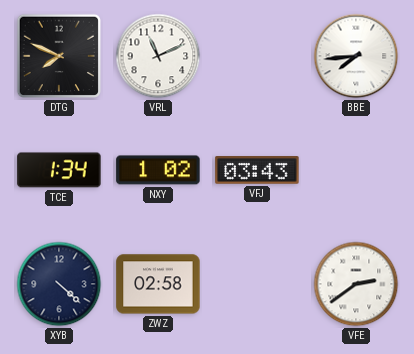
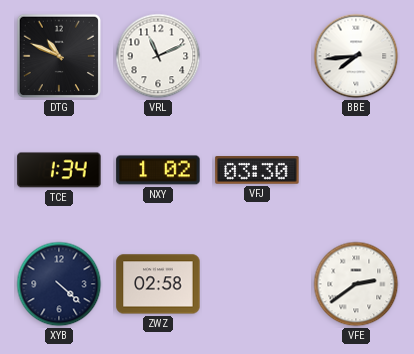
DTG: 7:49 -> 10:49 (59, 56)
VFJ: 03:43 -> 03:30 (257, 170)
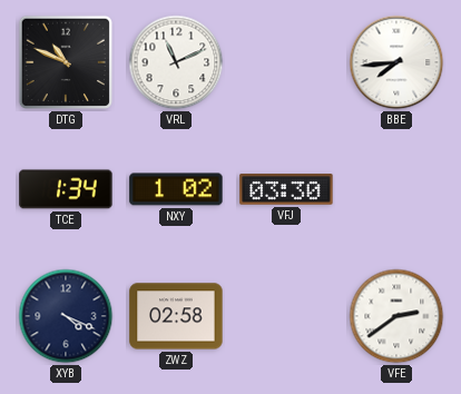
XYB: 4:22 -> 4:19 (66, 316)
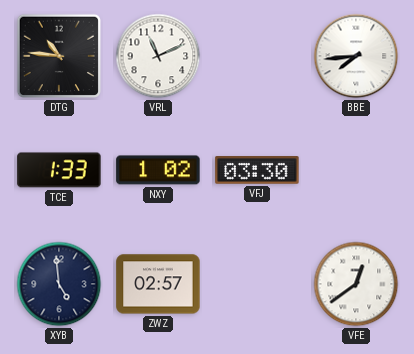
DTG: 10:49 -> 10:46 (59, 56)
TCE: 1:34 -> 1:33 (59, 170)
XYB: 4:19 -> 4:59 (59, 284)
ZWZ: 02:58 -> 02:57 (158, 284)
VFE: 2:39 -> 12:39 (356, 284)
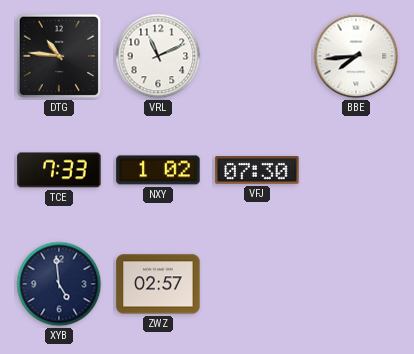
TCE: 1:33 -> 7:33 (59, 170)
VFJ: 03:30 -> 07:30 (257, 170)
VFE: 12:39 -> none (356, 284)
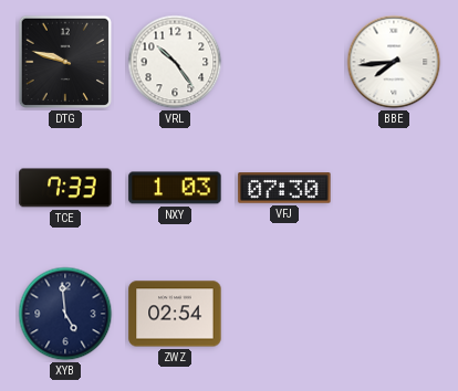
DTG: 10:46 -> 9:48 (65, 62)
VRL: 11:11 -> 10:24 (175, 62)
NXY: 1:02 -> 1:03 (175, 188)
ZWZ: 02:57 -> 02:54 (175, 314)
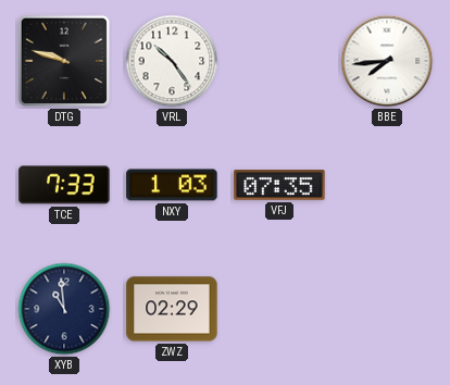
VFJ: 07:30 -> 07:35 (279, 185)
XYB: 4:59 -> 10:59 (64, 309)
ZWZ: 02:54 -> 02:29 (172, 309)
